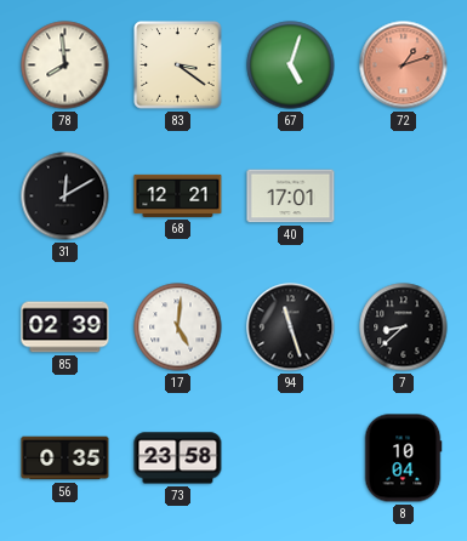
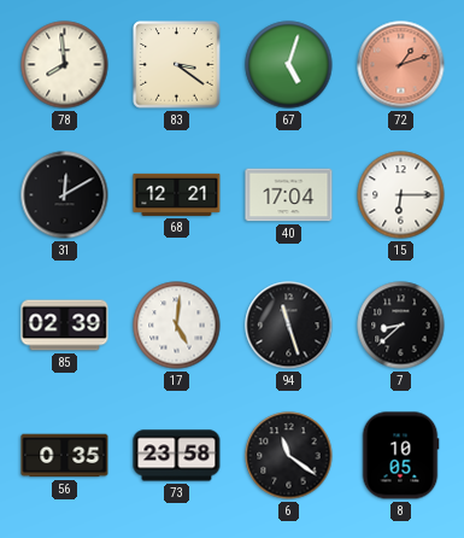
40: 17:01 -> 17:04 (289, 195)
15: none -> 6:15 (401, 195)
6: none -> 11:21 (289, 456)
8: 10:04 -> 10:05 (400, 456)
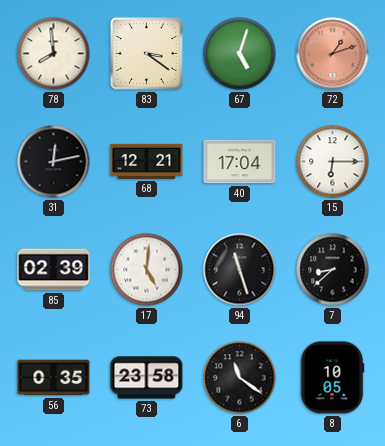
31: 12:10 -> 12:13 (54, 162)
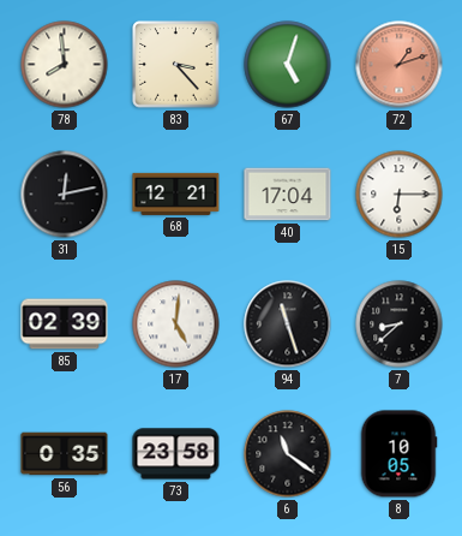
83: 3:21 -> 3:23 (176, 65)
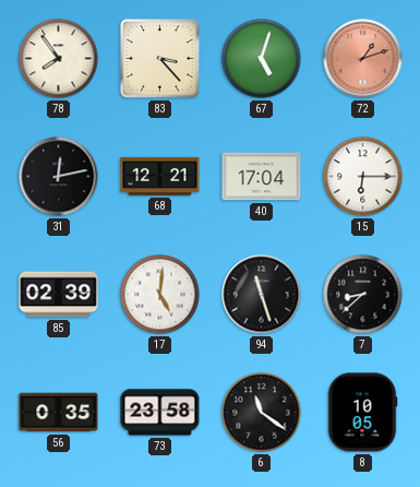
78: 7:59 -> 7:54 (59, 59)
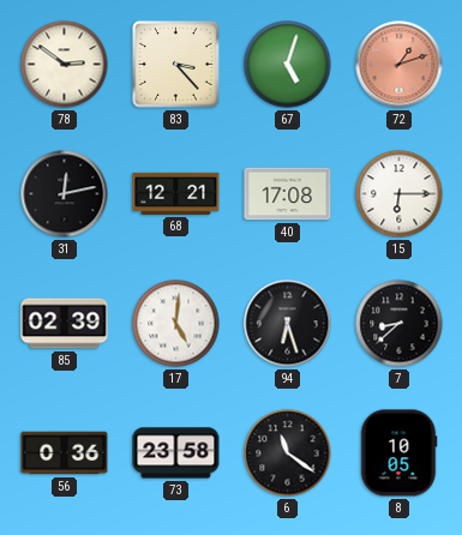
78: 7:54 -> 2:51 (65, 65)
40: 17:04 -> 17:08 (288, 194)
94: 11:27 -> 6:27 (288, 324)
56: 0:35 -> 0:36 (65, 453)
